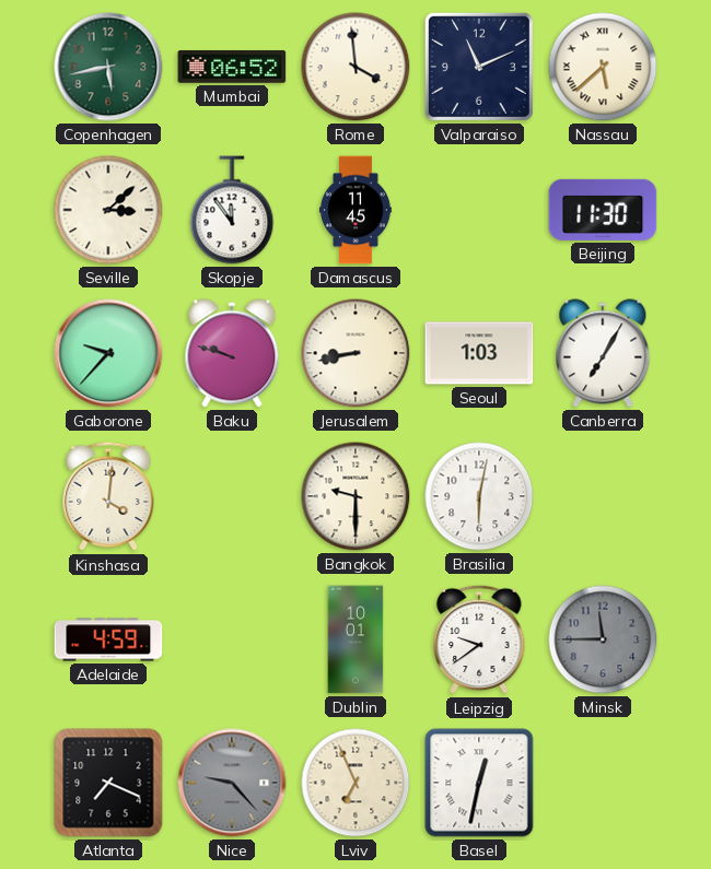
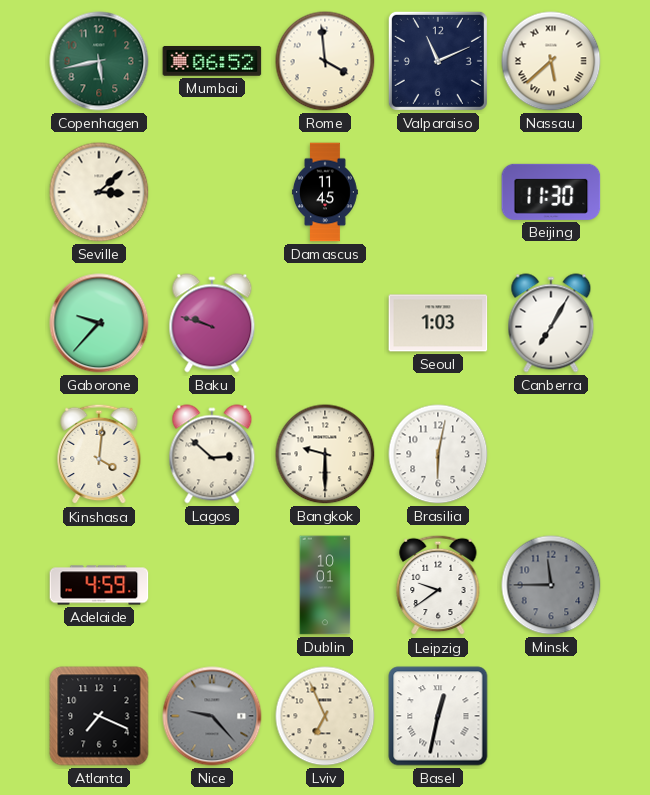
Skopje: 11:54 -> none (232, 210)
Jerusalem: 8:43 -> none (355, 353)
Lagos: none -> 2:52 (212, 454)
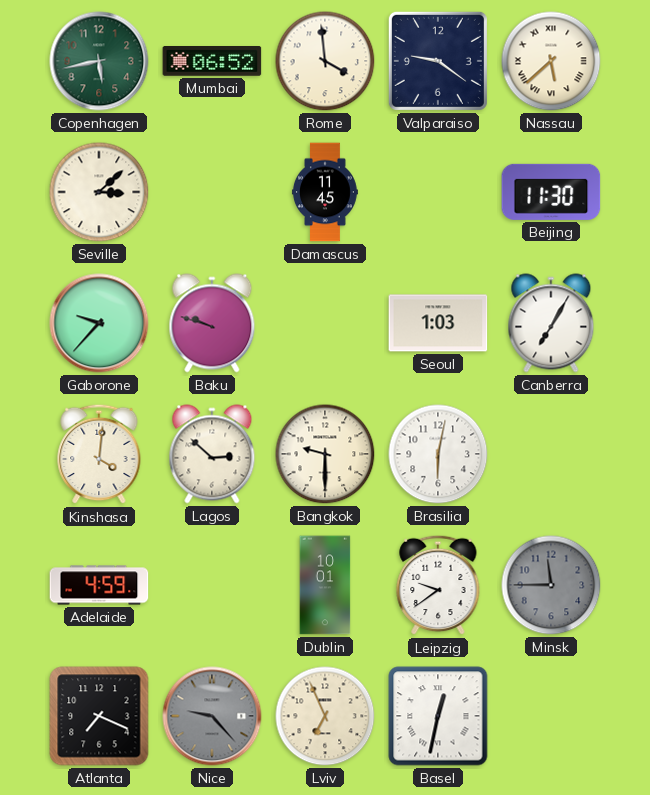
Valparaiso: 11:11 -> 9:21 (438, 61)
